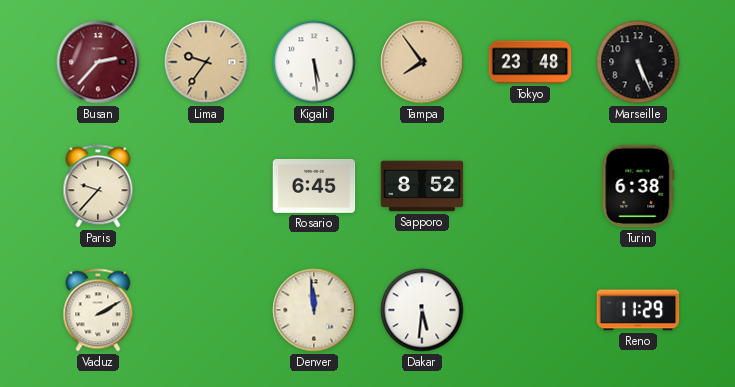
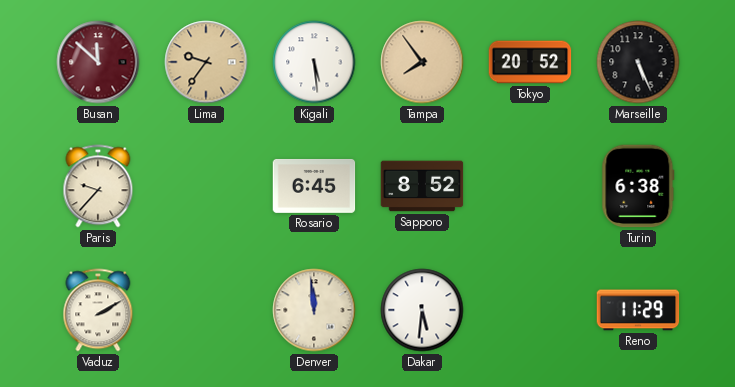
Busan: 2:37 -> 11:52 (98, 62)
Tokyo: 23:48 -> 20:52 (530, 62)
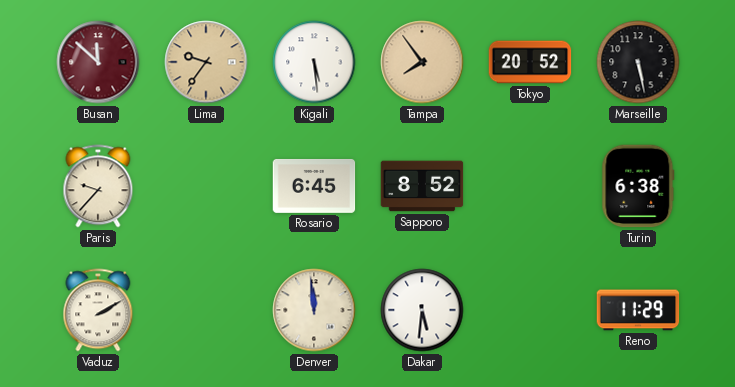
Marseille: 5:26 -> 5:28 (638, 62)
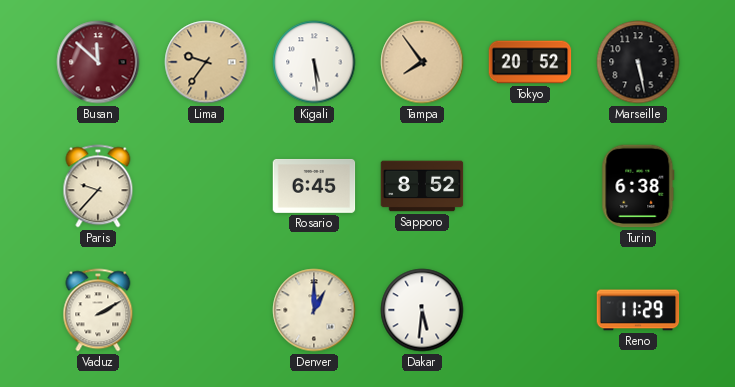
Denver: 11:59 -> 1:00 (314, 310)
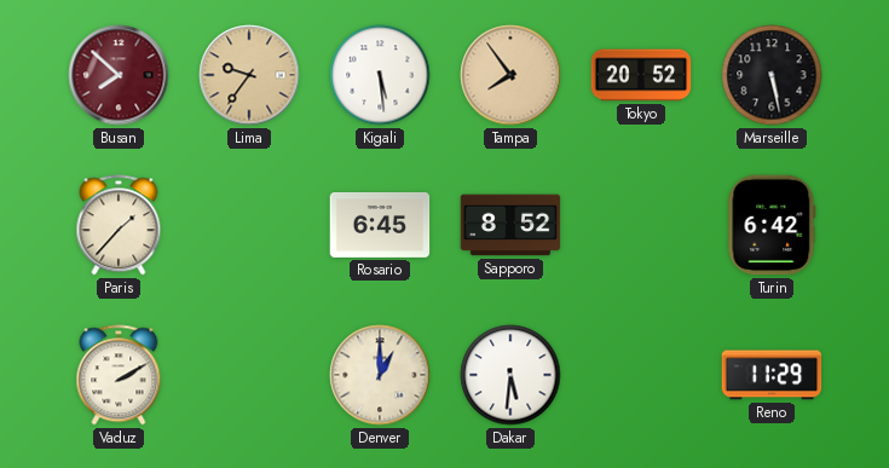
Busan: 11:52 -> 7:52 (119, 75)
Paris: 9:37 -> 1:37 (119, 225)
Turin: 6:38 -> 6:42 (772, 225)
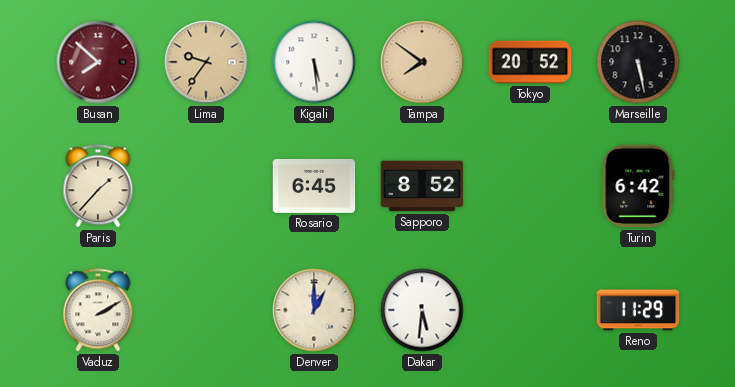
Tampa: 7:54 -> 7:51 (422, 62)
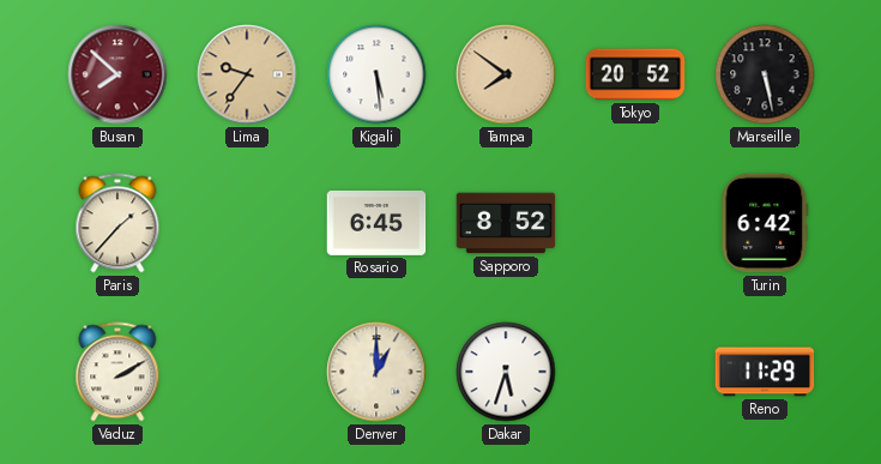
Dakar: 5:31 -> 5:33 (506, 372)
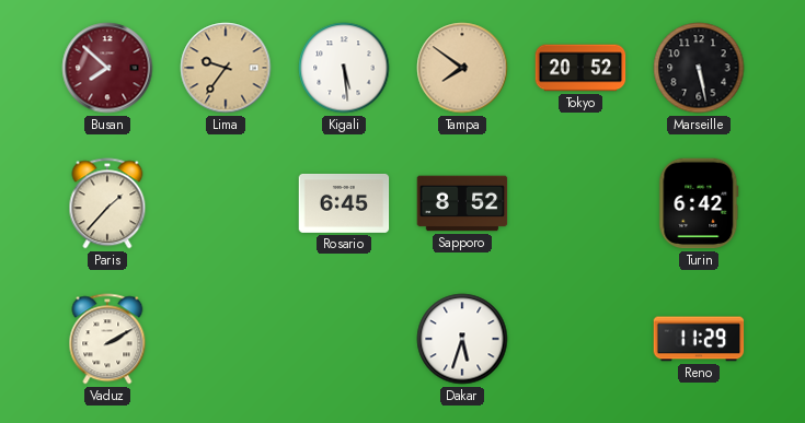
Denver: 1:00 -> none (376, 372)
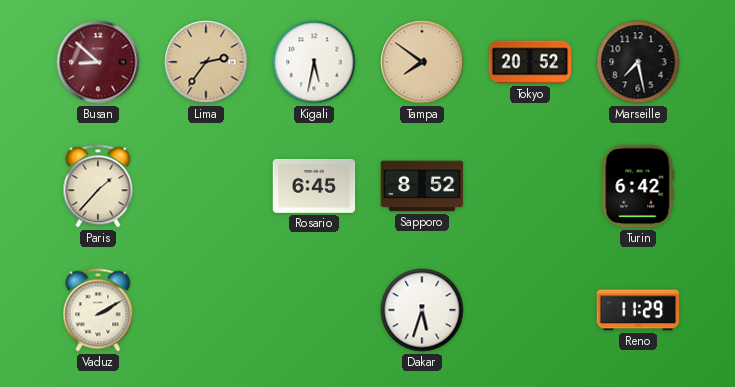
Busan: 7:52 -> 8:52 (98, 62)
Lima: 9:36 -> 2:36 (206, 62)
Kigali: 5:29 -> 5:32 (314, 62)
Marseille: 5:28 -> 7:28 (638, 62)
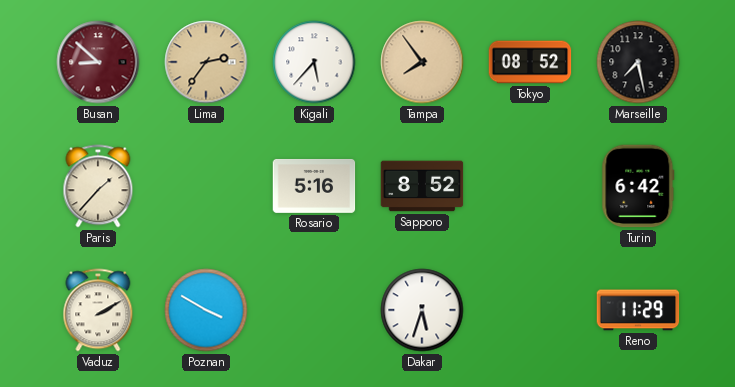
Kigali: 5:32 -> 5:37 (314, 62)
Tampa: 7:51 -> 7:54 (422, 62)
Tokyo: 20:52 -> 08:52 (530, 62)
Rosario: 6:45 -> 5:16 (314, 186)
Poznan: none -> 3:50 (206, 310)
